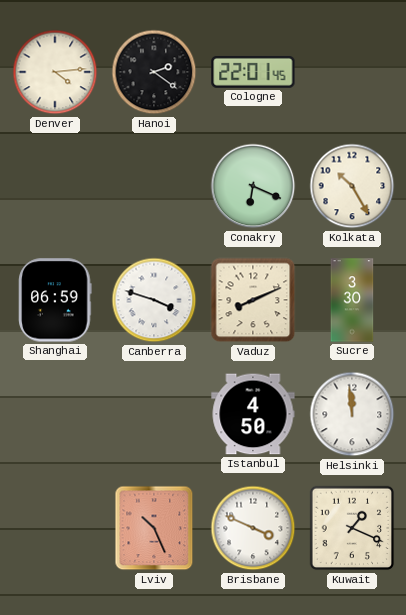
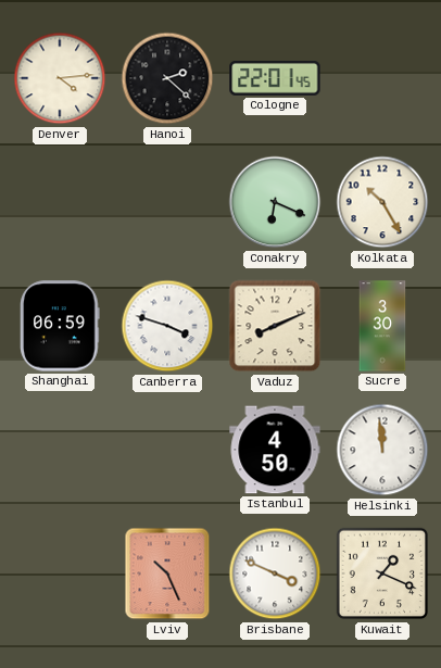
Hanoi: 2:21 -> 2:22 (167, 78)
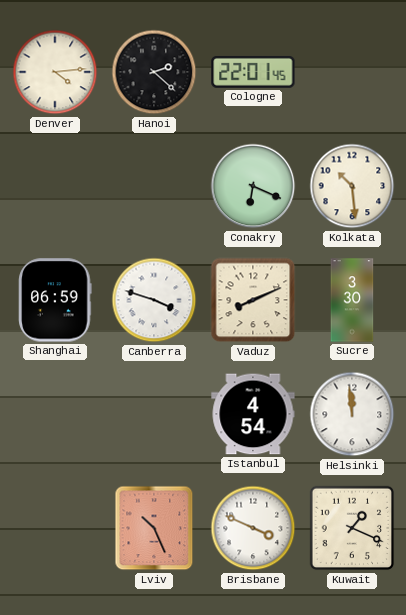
Kolkata: 10:25 -> 10:29 (352, 186)
Istanbul: 4:50 -> 4:54 (253, 414)
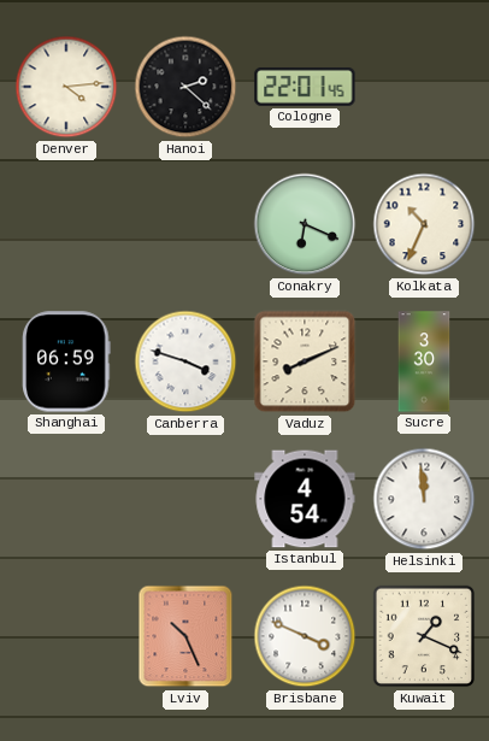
Kolkata: 10:29 -> 10:34 (424, 224)
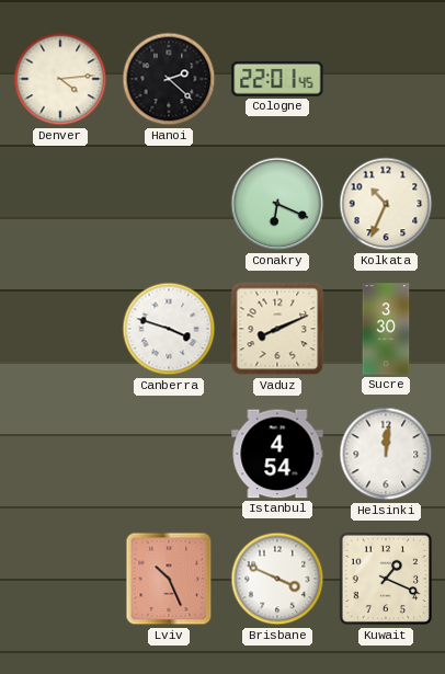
Shanghai: 06:59 -> none (66, 361)
Helsinki: 11:59 -> 12:01 (386, 454)
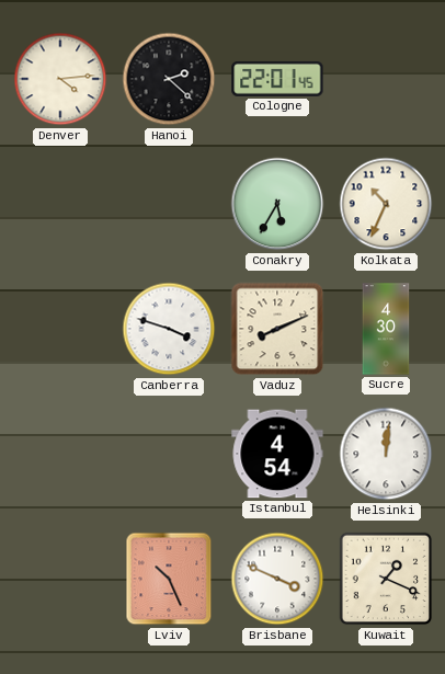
Conakry: 6:19 -> 5:35 (277, 204)
Sucre: 3:30 -> 4:30 (386, 329)
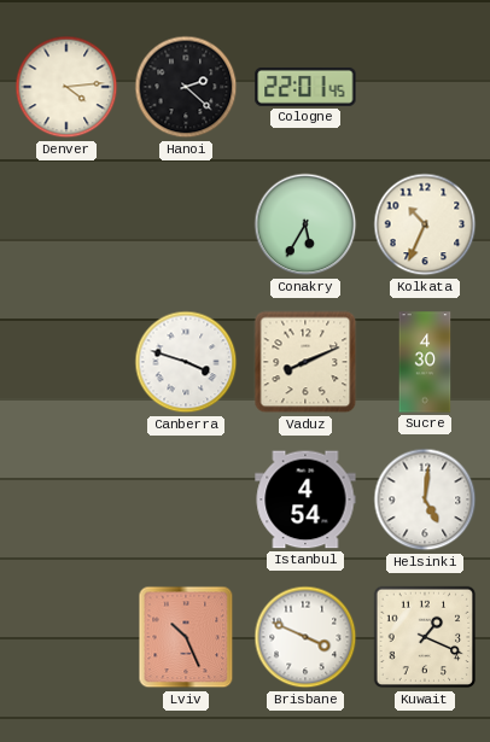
Helsinki: 12:01 -> 5:01 (425, 499)
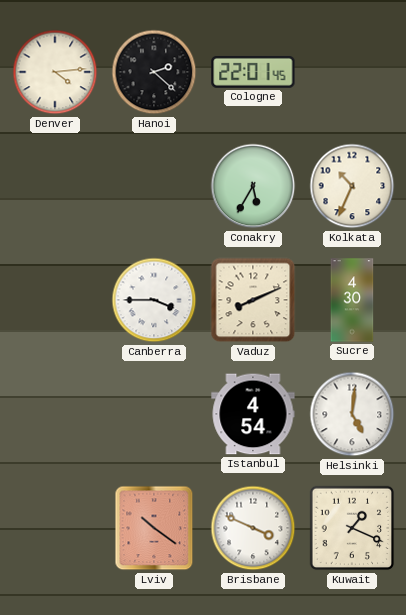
Canberra: 3:48 -> 3:45 (154, 300)
Lviv: 10:26 -> 10:21 (154, 528)
